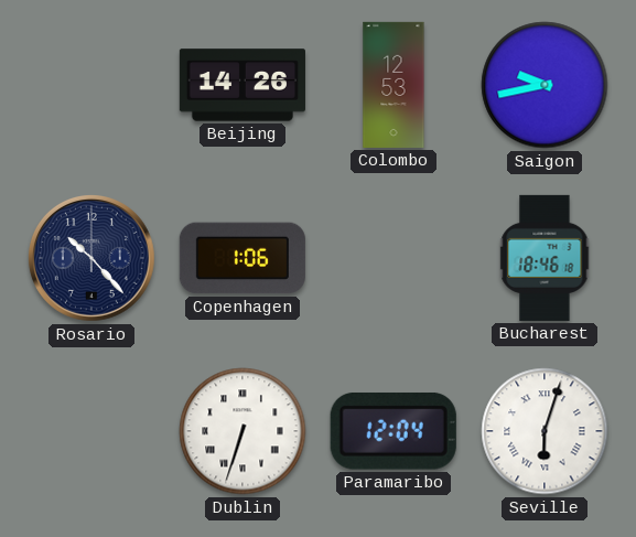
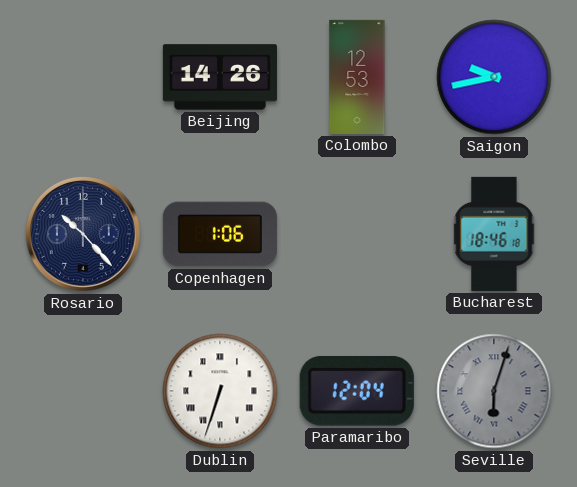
Seville dial: white -> grey (494, 391)
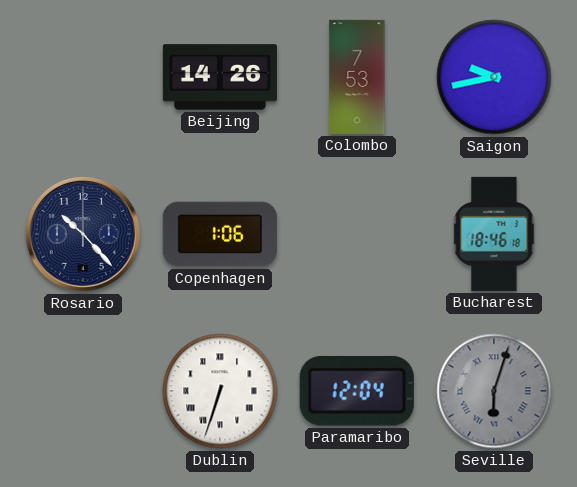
Colombo: 12:53 -> 7:53 (357, 77)
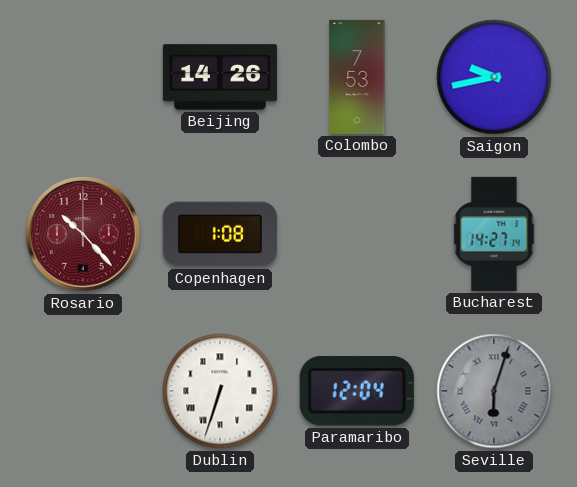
Rosario dial: navy -> burgundy (83, 234)
Copenhagen: 1:06 -> 1:08 (220, 234)
Bucharest: 18:46 -> 14:27 (494, 234)
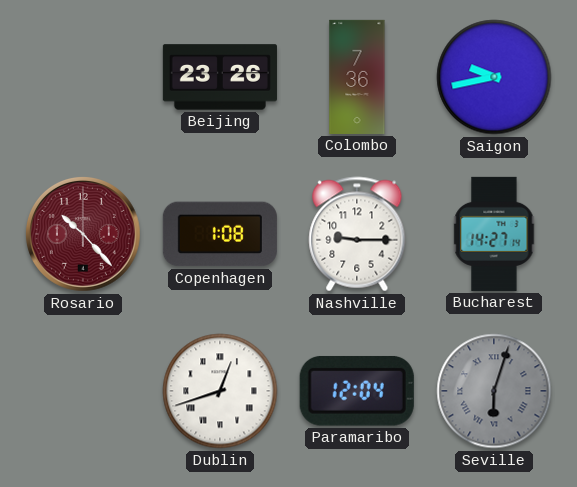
Beijing: 14:26 -> 23:26 (220, 77)
Colombo: 7:53 -> 7:36 (357, 77)
Nashville: none -> 9:15 (357, 234)
Dublin: 6:33 -> 12:42 (220, 391)
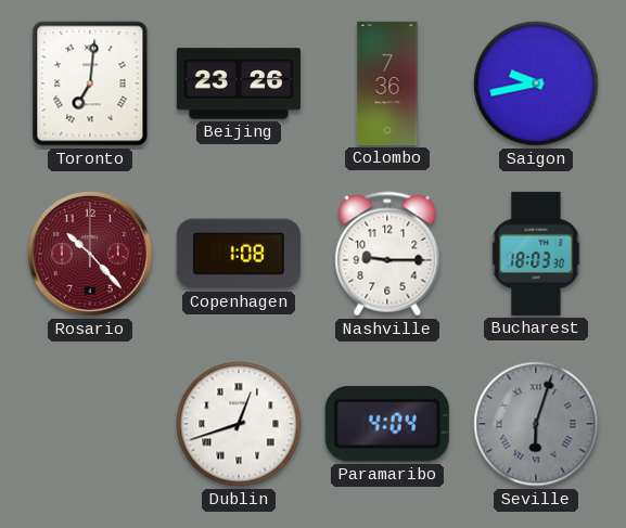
Toronto: none -> 7:01 (90, 83)
Bucharest: 14:27 -> 18:03 (536, 254)
Paramaribo: 12:04 -> 4:04 (387, 424)
